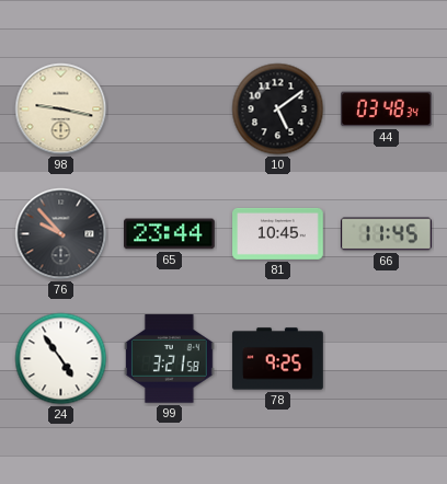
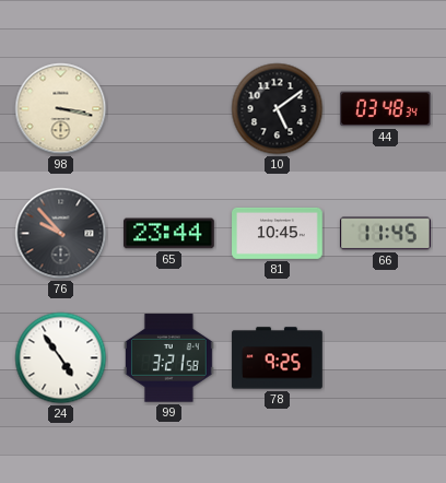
98: 9:17 -> 3:17 (61, 109)
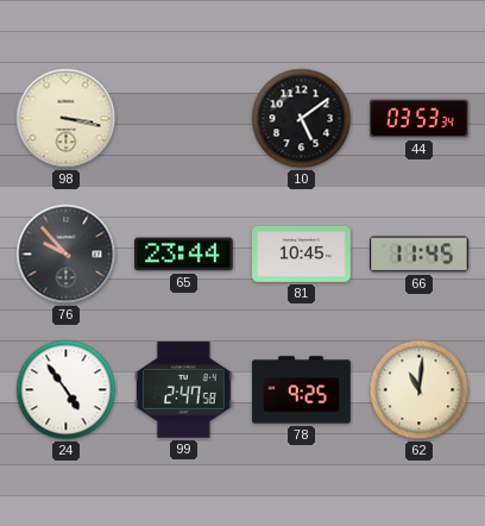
44: 03:48 -> 03:53 (420, 119)
99: 3:21 -> 2:47 (184, 390)
62: none -> 11:01 (420, 390)
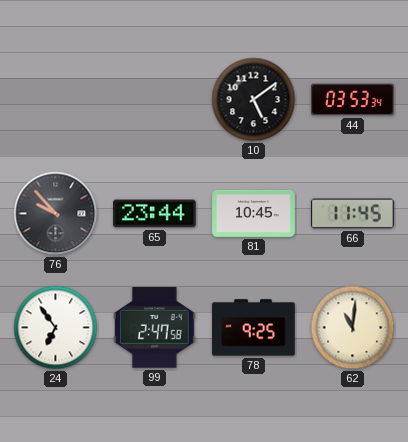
98: 3:17 -> none (67, 119)
24: 4:54 -> 6:54 (56, 328)
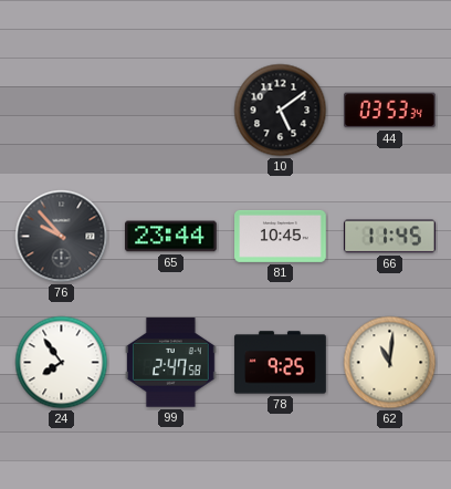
24: 6:54 -> 7:54 (62, 363)
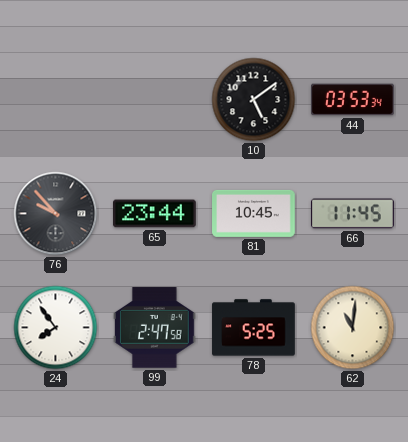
78: 9:25 -> 5:25 (254, 328)
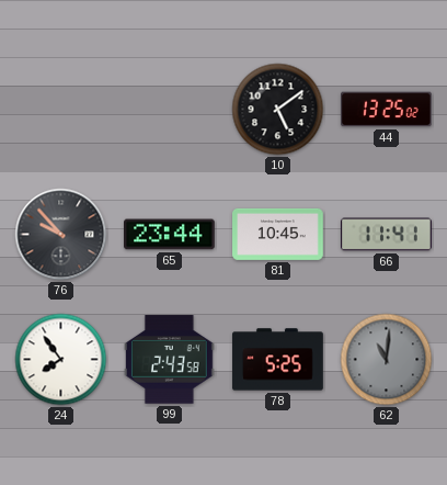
44: 03:53 -> 13:25 (387, 110)
66: 11:45 -> 11:41 (387, 235)
99: 2:47 -> 2:43 (170, 360)
62 dial: cream -> grey (387, 360)
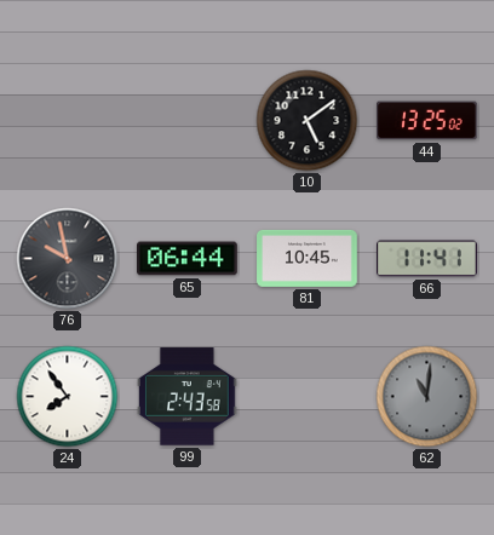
76: 9:53 -> 9:58 (68, 259)
65: 23:44 -> 06:44 (188, 259)
78: 5:25 -> none (278, 360)
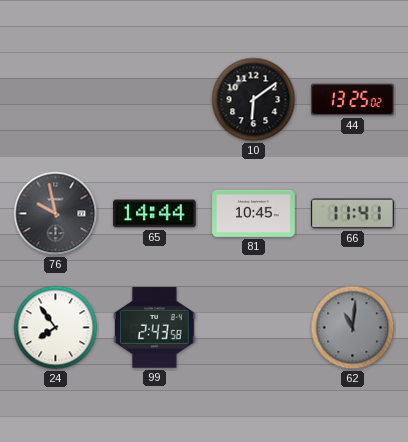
10: 5:09 -> 6:09 (254, 100)
65: 06:44 -> 14:44 (155, 214)
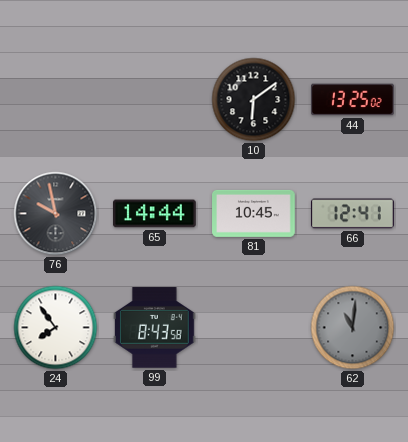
66: 11:41 -> 12:41 (353, 214)
99: 2:43 -> 8:43 (155, 328)
